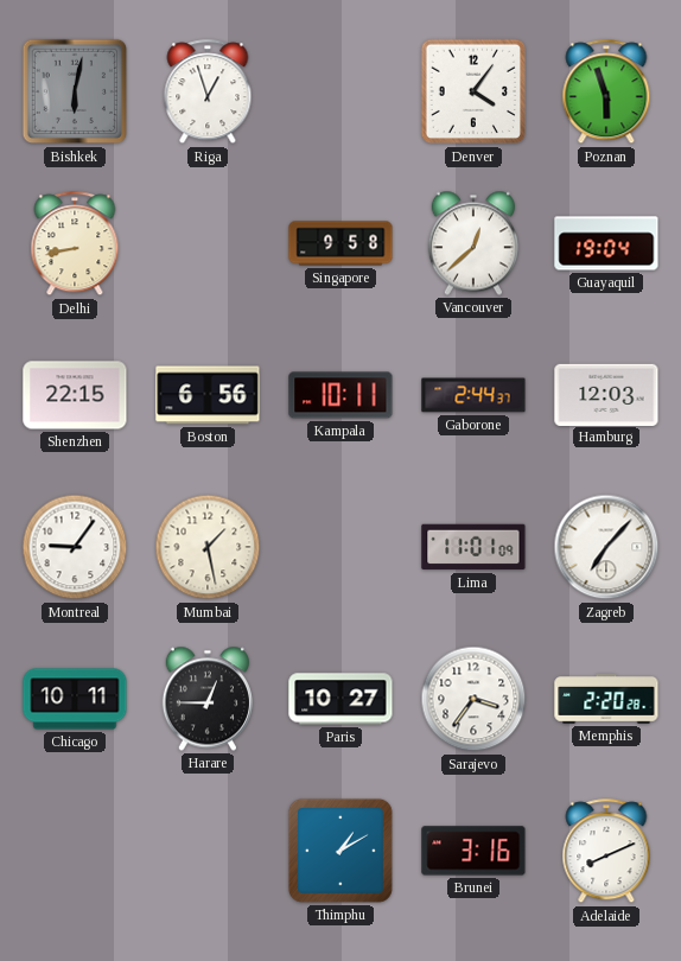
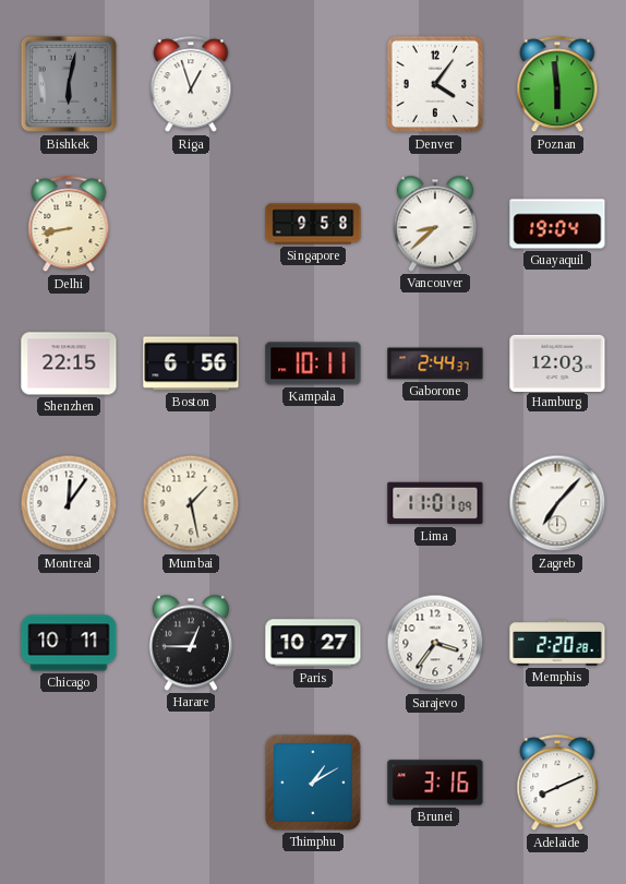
Poznan: 5:57 -> 5:59 (557, 85)
Vancouver: 12:38 -> 8:38 (435, 224)
Montreal: 9:06 -> 12:06 (69, 503)
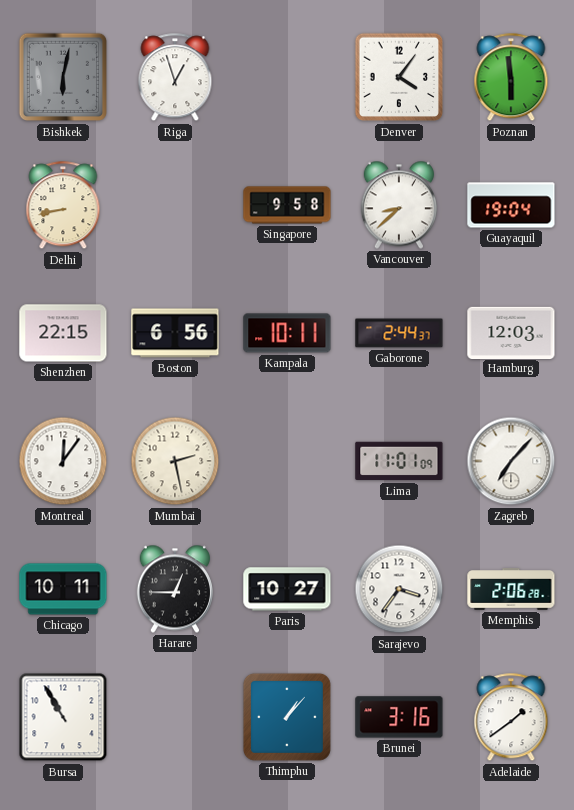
Mumbai: 1:28 -> 2:28 (175, 461)
Memphis: 2:20 -> 2:06 (511, 589)
Bursa: none -> 10:55 (63, 717)
Thimphu: 1:10 -> 1:07 (287, 717)
Adelaide: 8:11 -> 1:39 (511, 718)
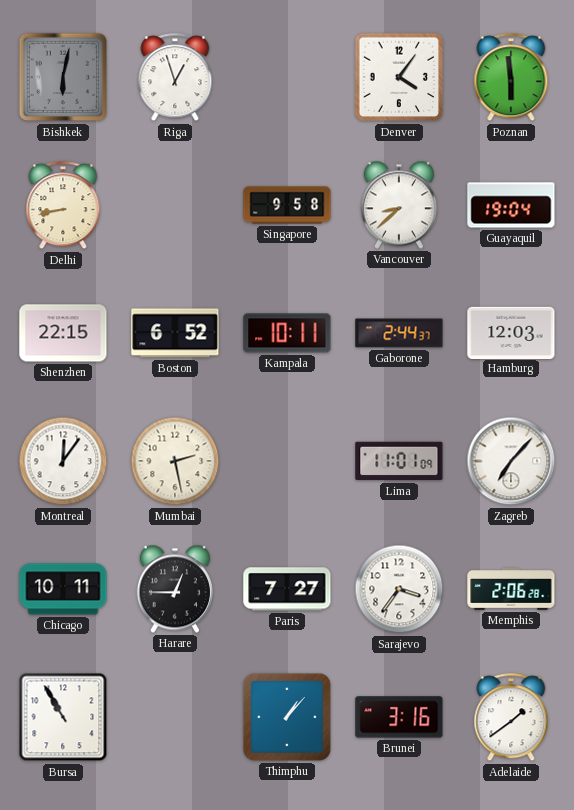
Boston: 6:56 -> 6:52 (175, 333)
Paris: 10:27 -> 7:27 (287, 589)
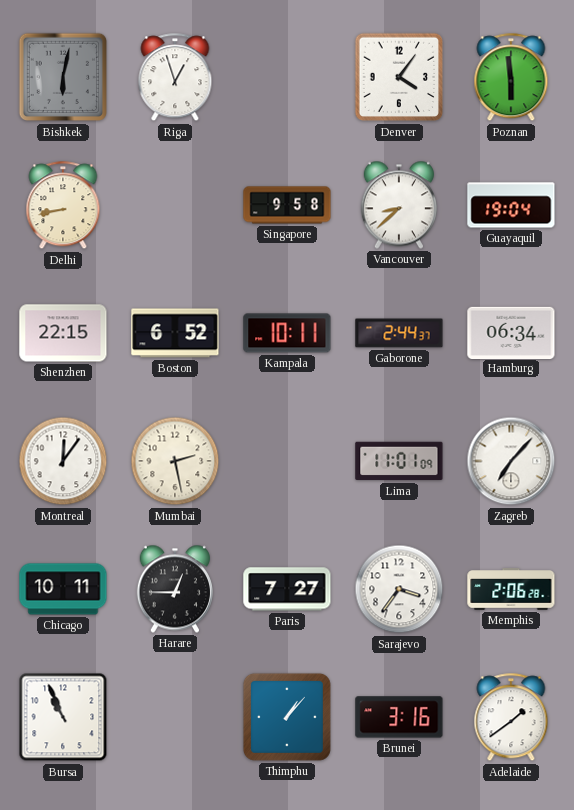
Hamburg: 12:03 -> 06:34 (511, 332)
Bursa: 10:55 -> 10:56 (63, 717)
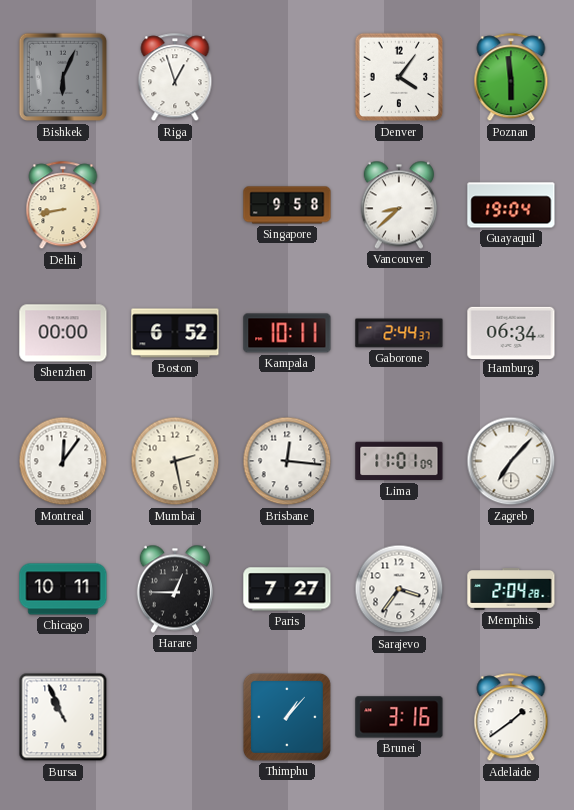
Bishkek: 6:02 -> 6:04 (63, 77)
Shenzhen: 22:15 -> 00:00 (63, 333)
Brisbane: none -> 12:16 (287, 461)
Memphis: 2:06 -> 2:04 (511, 589)
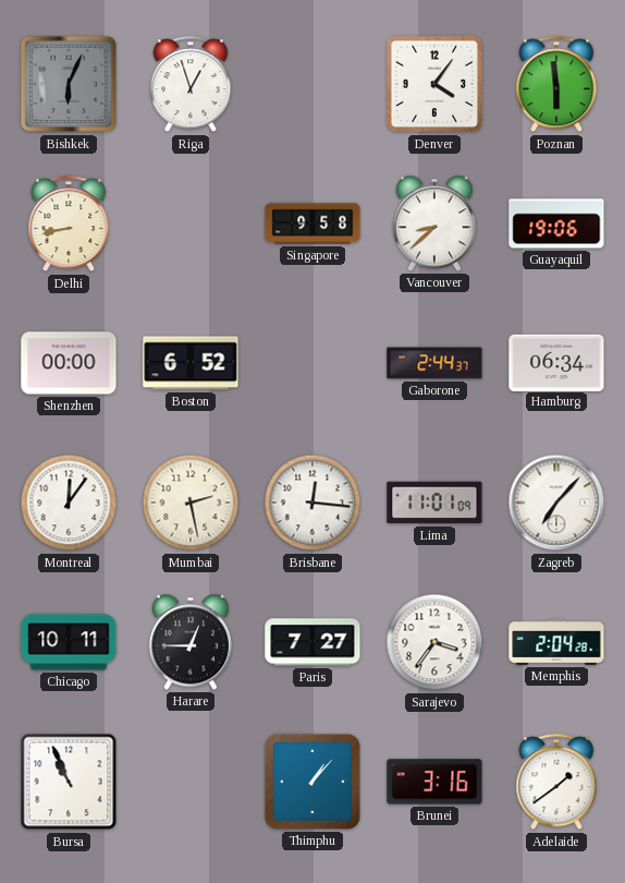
Guayaquil: 19:04 -> 19:06 (556, 223)
Kampala: 10:11 -> none (287, 333)
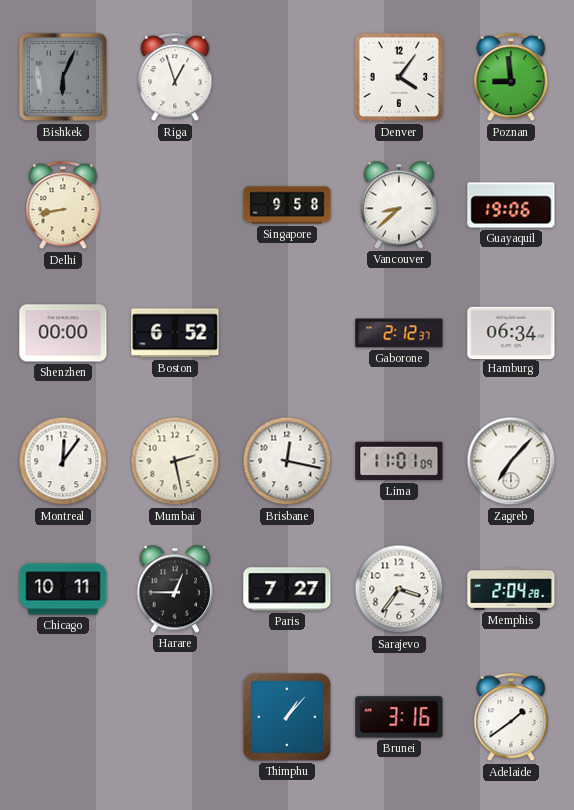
Poznan: 5:59 -> 8:59 (511, 78)
Gaborone: 2:44 -> 2:12 (399, 333)
Brisbane: 12:16 -> 12:17 (287, 461)
Bursa: 10:56 -> none (69, 782)
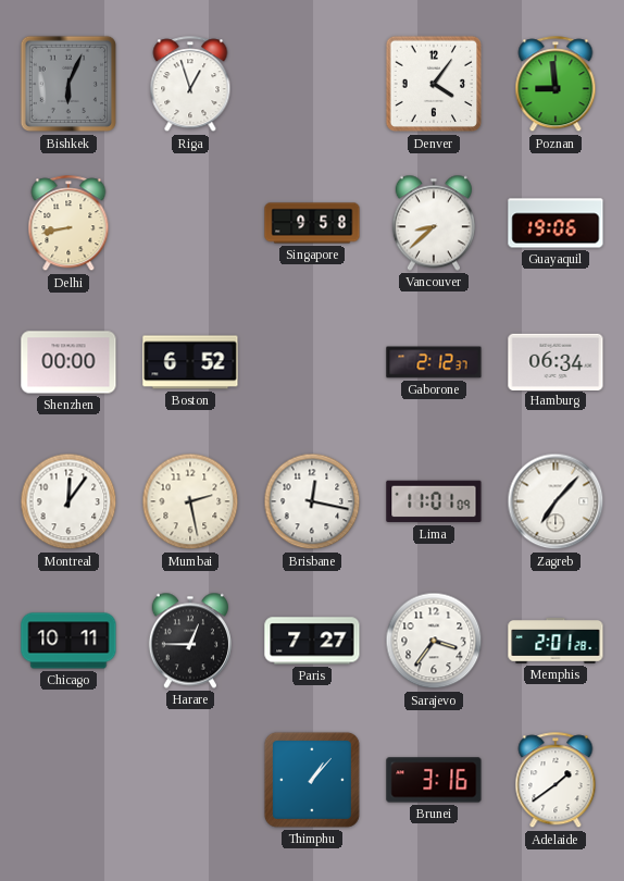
Memphis: 2:04 -> 2:01 (556, 641)
